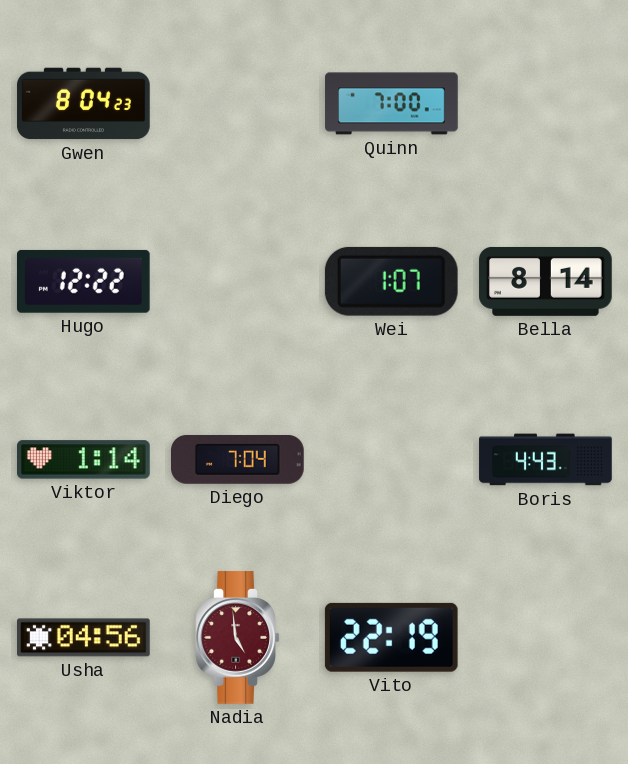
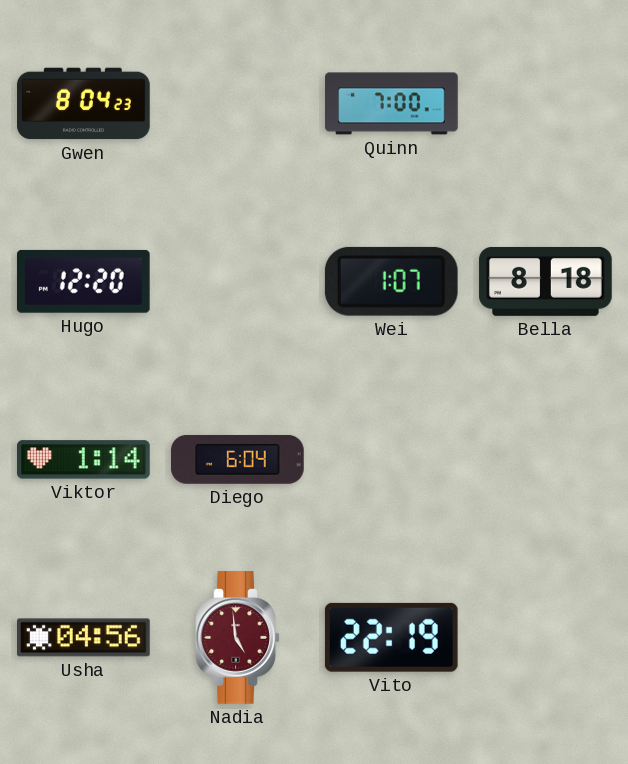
Hugo: 12:22 -> 12:20 (83, 281)
Bella: 8:14 -> 8:18 (546, 281)
Diego: 7:04 -> 6:04 (238, 459)
Boris: 4:43 -> none (546, 460)
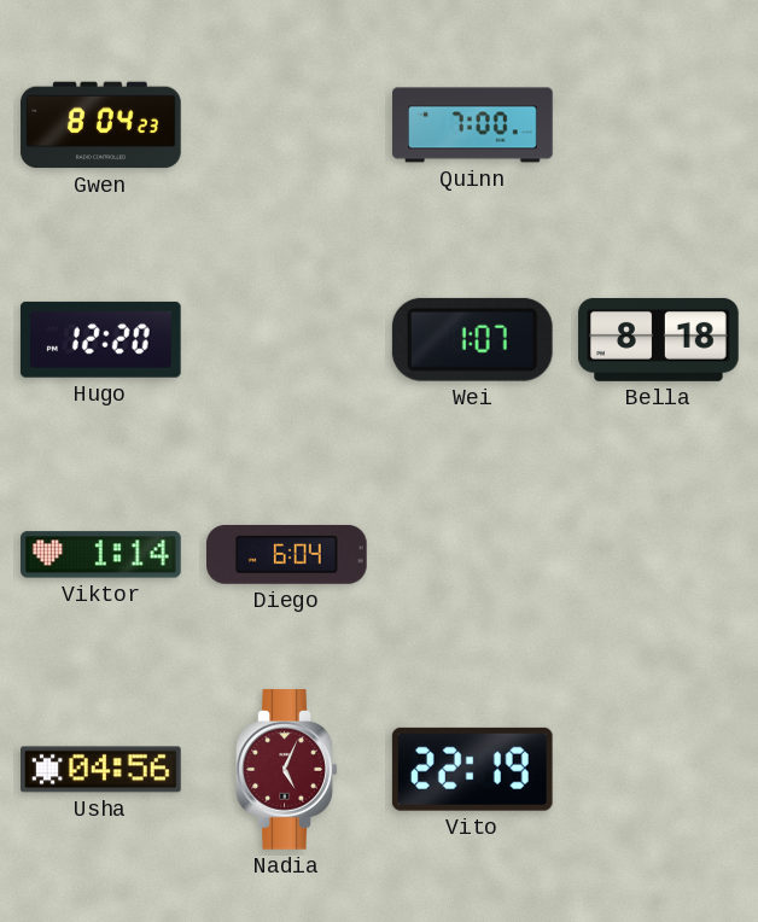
Nadia: 4:59 -> 5:04 (287, 770)
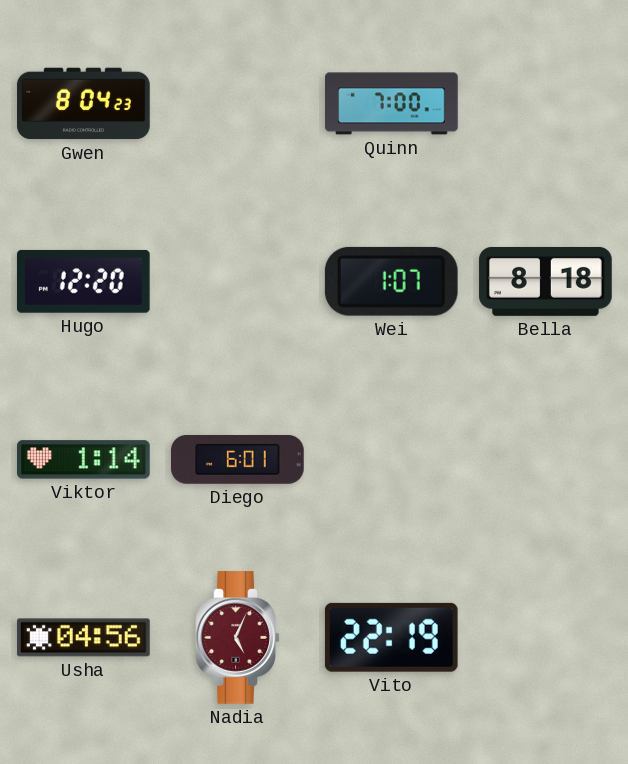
Diego: 6:04 -> 6:01 (238, 459)
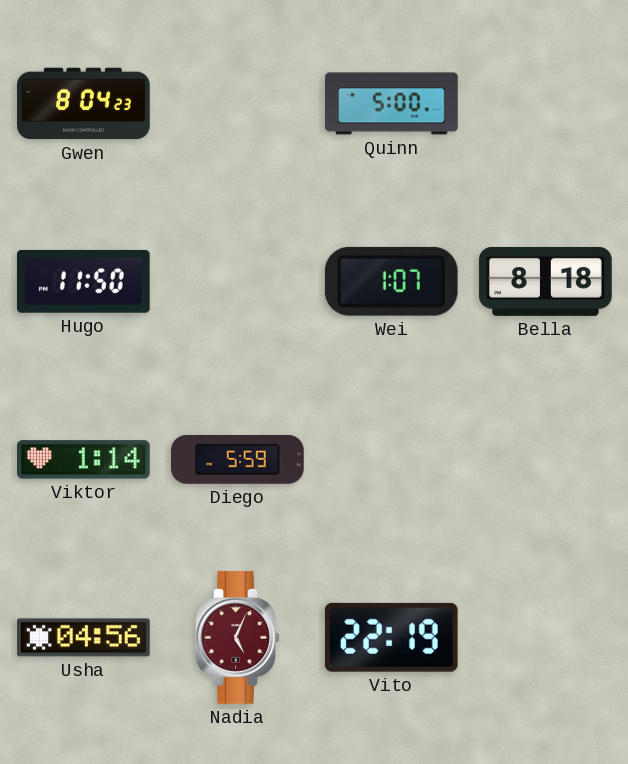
Quinn: 7:00 -> 5:00 (392, 104)
Hugo: 12:20 -> 11:50 (83, 281)
Diego: 6:01 -> 5:59 (238, 459)
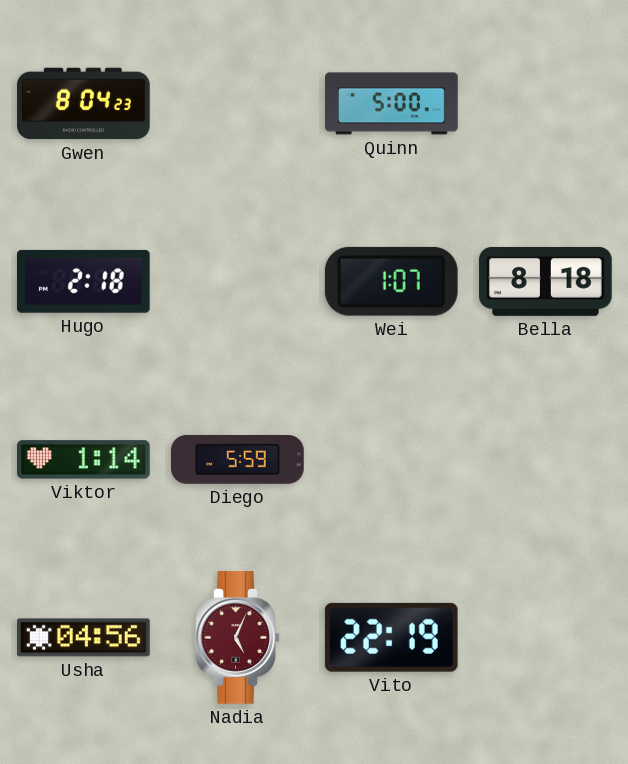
Hugo: 11:50 -> 2:18 (83, 281)
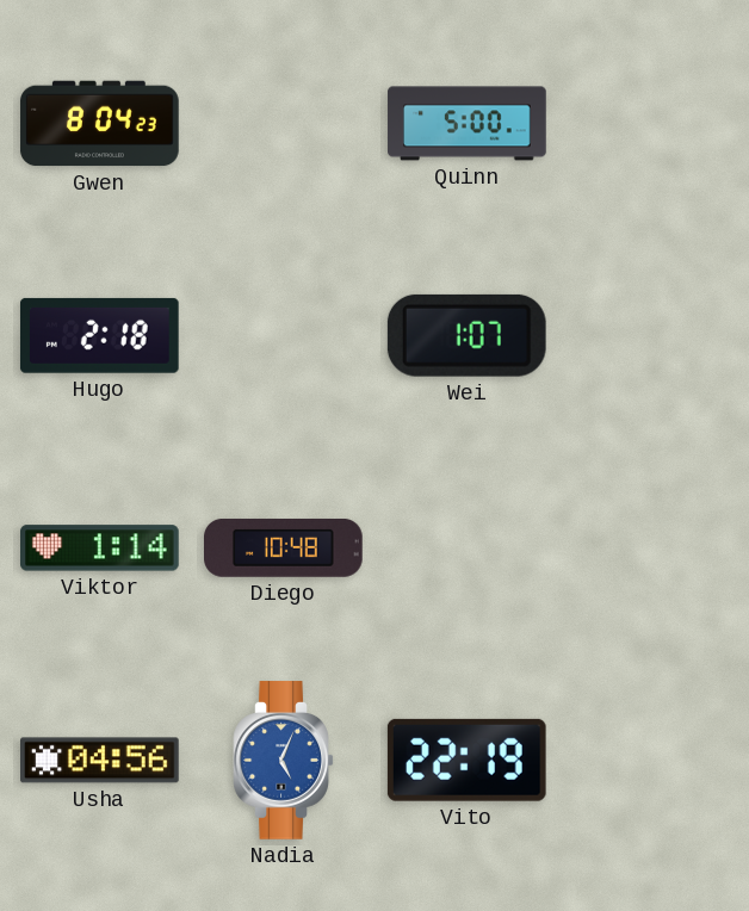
Bella: 8:18 -> none (546, 281)
Diego: 5:59 -> 10:48 (284, 547)
Nadia dial: burgundy -> blue (284, 761)
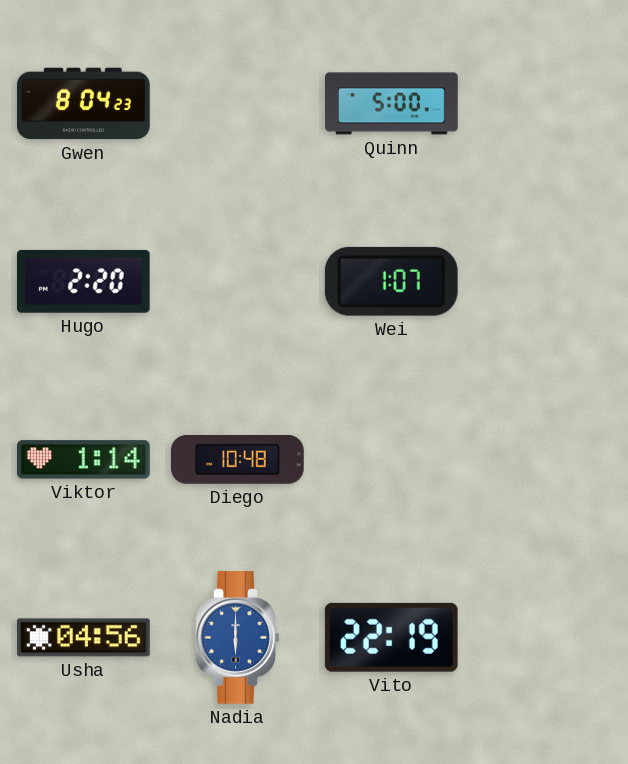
Hugo: 2:18 -> 2:20 (83, 281)
Nadia: 5:04 -> 6:00 (238, 638)
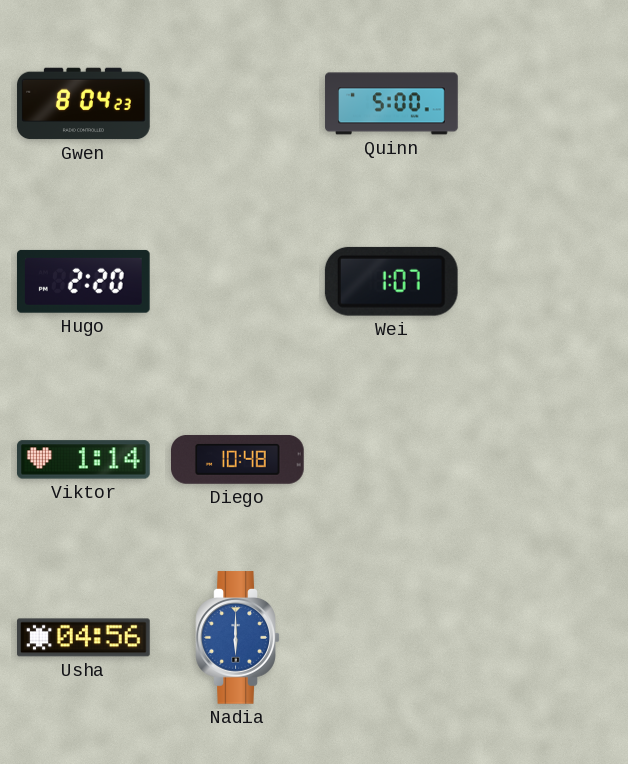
Vito: 22:19 -> none (391, 637)
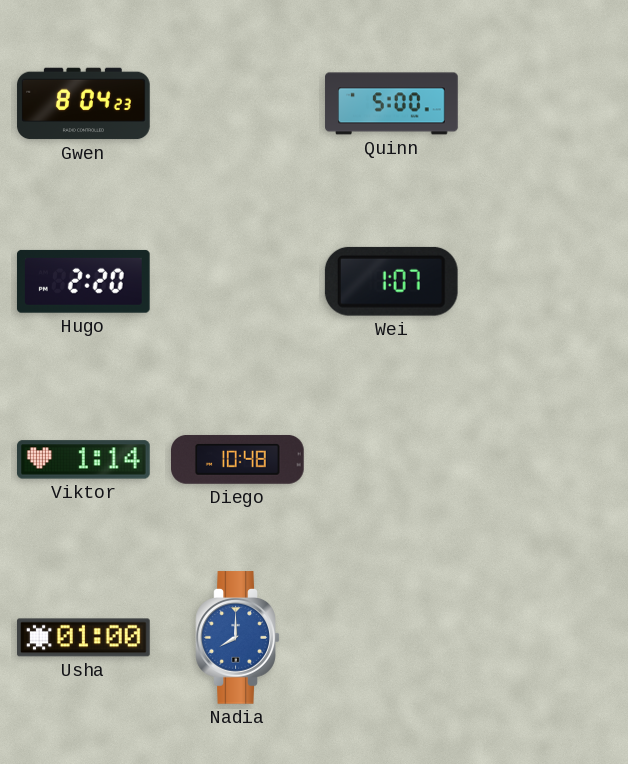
Usha: 04:56 -> 01:00 (84, 638)
Nadia: 6:00 -> 8:00 (238, 638)
